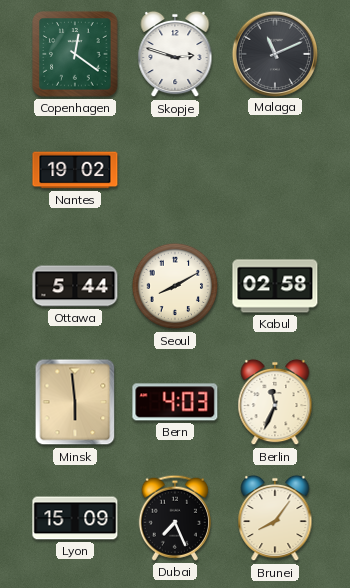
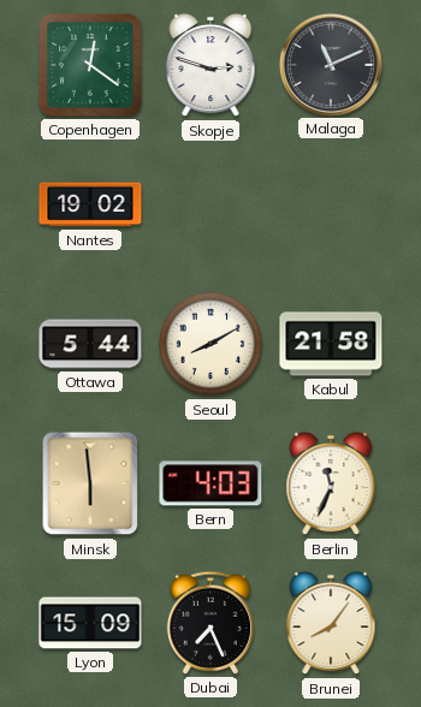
Kabul: 02:58 -> 21:58 (331, 344)
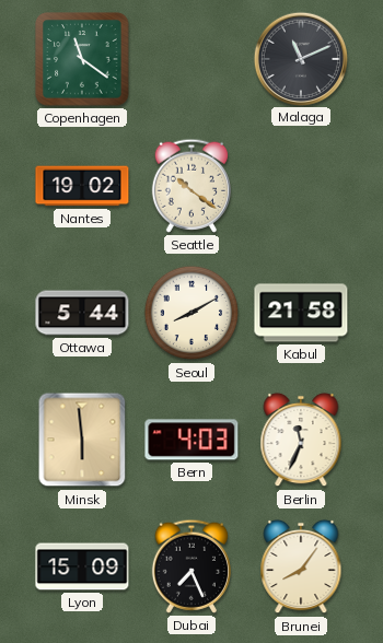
Copenhagen: 12:21 -> 11:21 (82, 59)
Skopje: 2:48 -> none (210, 65)
Seattle: none -> 10:21 (191, 186)
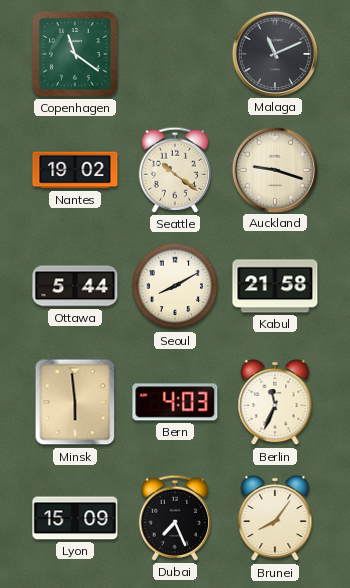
Auckland: none -> 9:18 (274, 169)
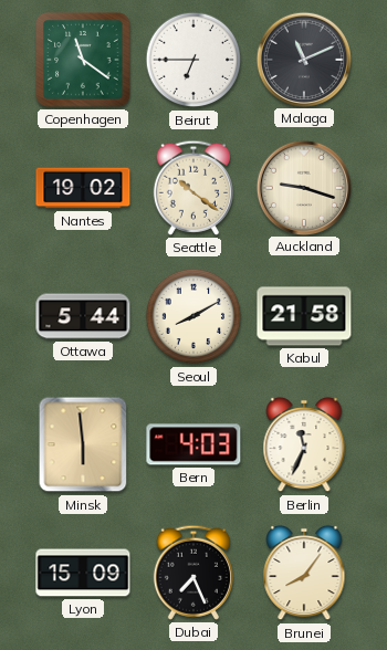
Beirut: none -> 6:45 (193, 60)
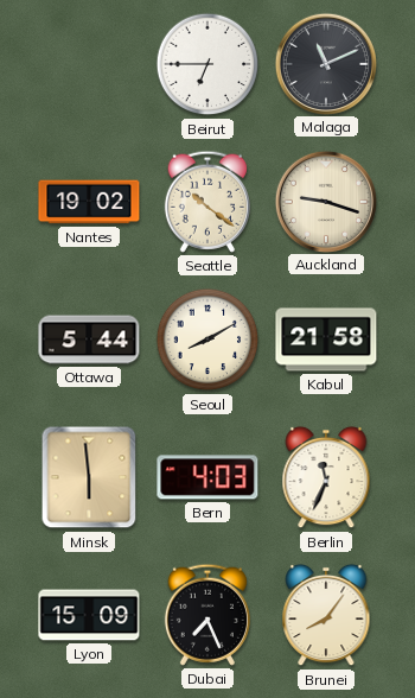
Copenhagen: 11:21 -> none (83, 60)
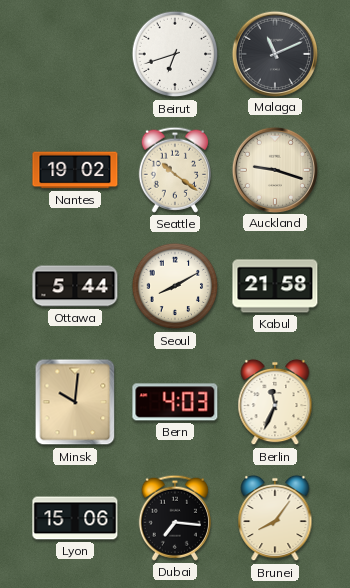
Beirut: 6:45 -> 6:42 (175, 54)
Minsk: 5:59 -> 10:01 (75, 402)
Lyon: 15:09 -> 15:06 (75, 518)
Dubai: 7:26 -> 7:16 (175, 518)
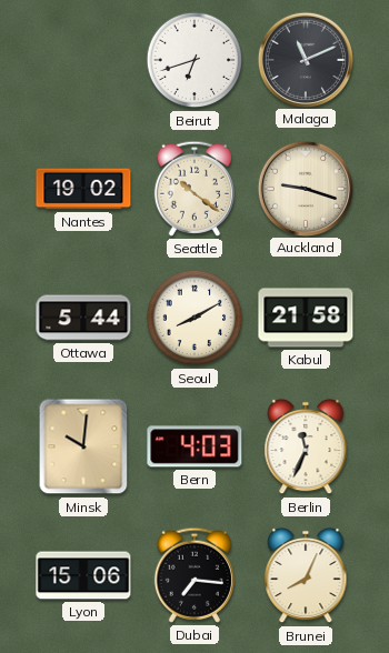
Brunei: 8:06 -> 8:04 (306, 575)
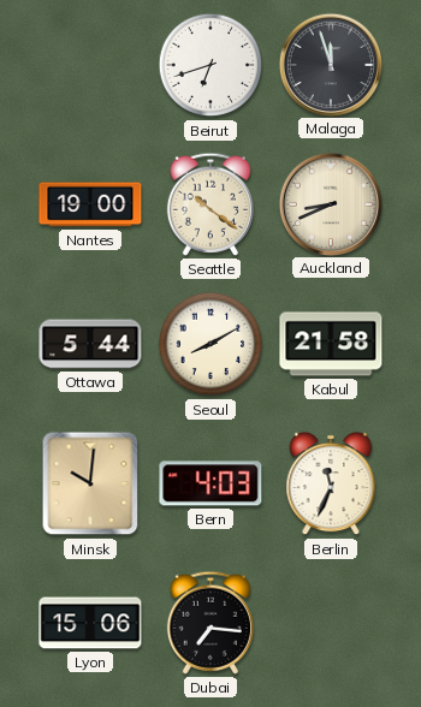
Malaga: 11:11 -> 11:57 (330, 64)
Nantes: 19:02 -> 19:00 (90, 204)
Auckland: 9:18 -> 8:41 (330, 203)
Brunei: 8:04 -> none (306, 575)
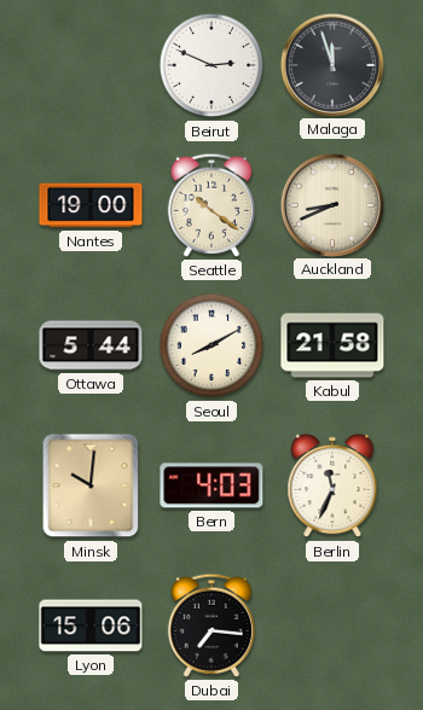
Beirut: 6:42 -> 2:49 (211, 65)
